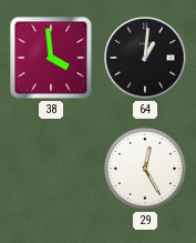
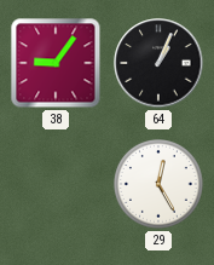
38: 3:59 -> 9:06 (56, 63)
64: 1:01 -> 1:04 (158, 63)
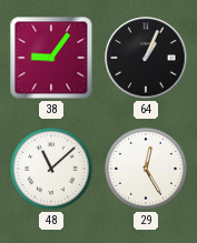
48: none -> 11:08 (52, 170)
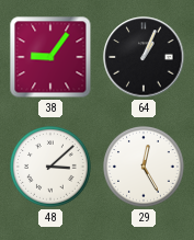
48: 11:08 -> 3:08 (52, 168)
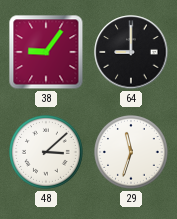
64: 1:04 -> 9:00 (131, 52)
29: 12:25 -> 11:33 (132, 153)
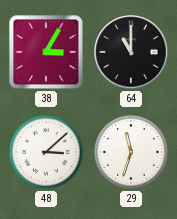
38: 9:06 -> 3:05 (46, 52)
64: 9:00 -> 11:00 (131, 52)
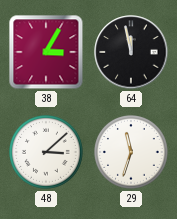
64: 11:00 -> 11:58 (131, 52)
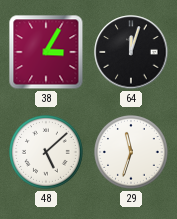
64: 11:58 -> 12:03 (131, 52)
48: 3:08 -> 5:08 (47, 153)
